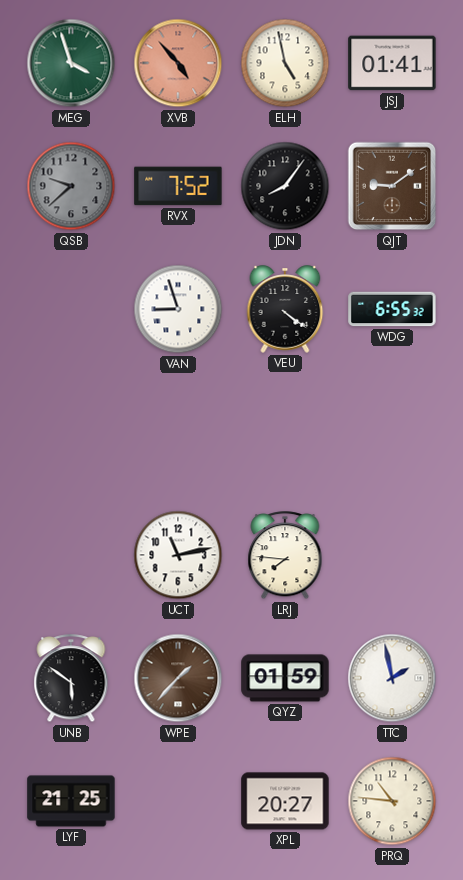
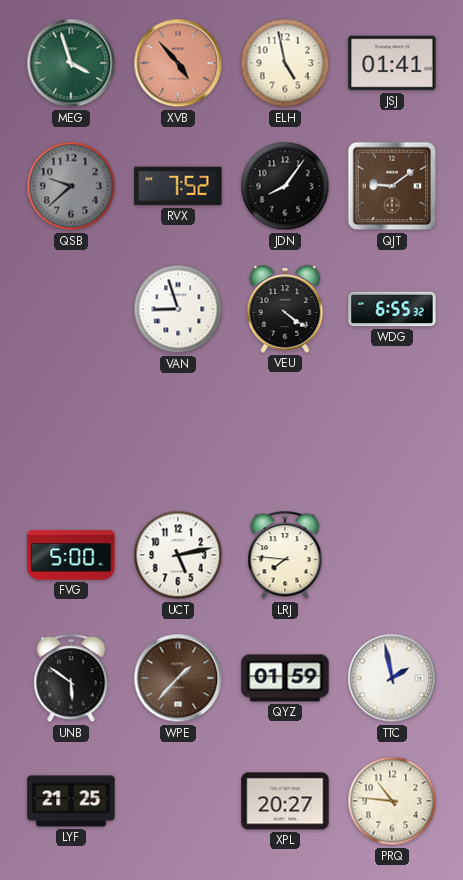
FVG: none -> 5:00 (71, 555)
UCT: 11:13 -> 5:13 (178, 555)
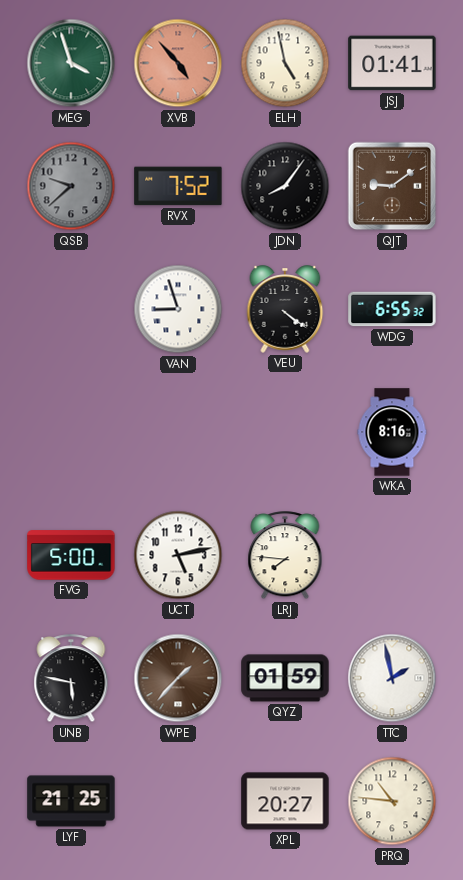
WKA: none -> 8:16 (392, 432)
UNB: 5:51 -> 5:47 (71, 679)
